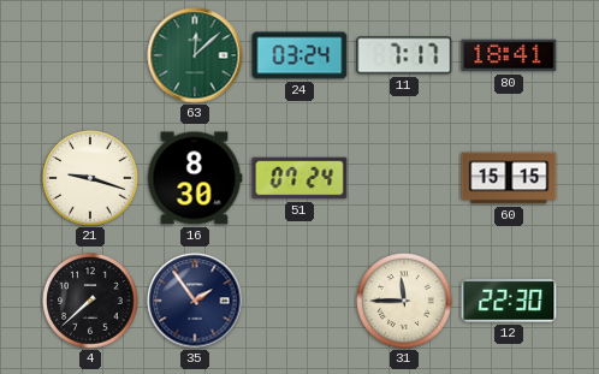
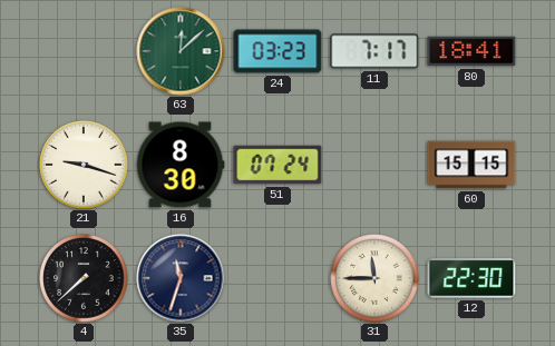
24: 03:24 -> 03:23 (277, 51)
35: 1:54 -> 11:33 (181, 278)
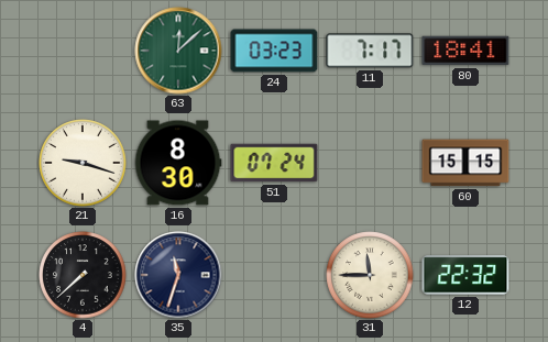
12: 22:30 -> 22:32 (465, 275)
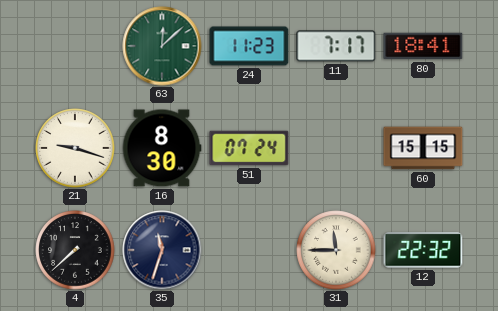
24: 03:23 -> 11:23 (249, 46)
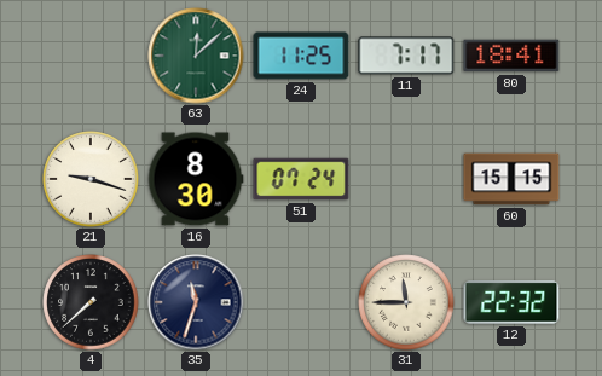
24: 11:23 -> 11:25 (301, 56)
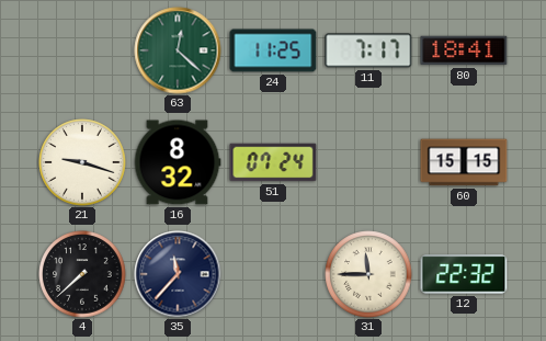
63: 12:08 -> 12:22 (178, 50)
16: 8:30 -> 8:32 (178, 162)
35: 11:33 -> 11:37 (178, 274)
